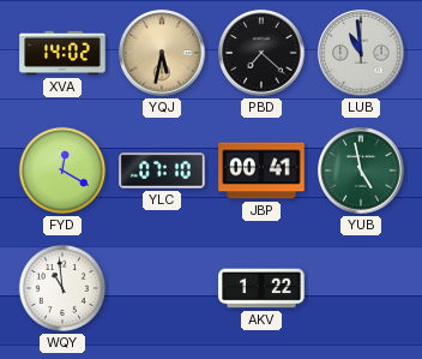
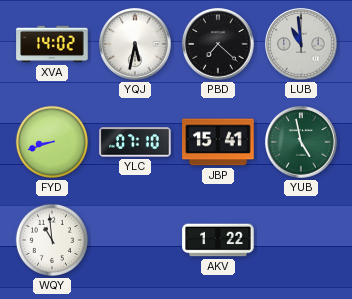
YQJ dial: champagne -> white (135, 44)
FYD: 12:20 -> 8:42 (52, 142)
JBP: 00:41 -> 15:41 (218, 142)
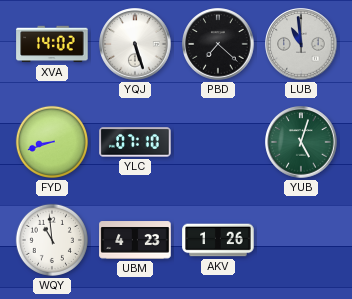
YQJ: 5:32 -> 5:27 (135, 44)
JBP: 15:41 -> none (218, 142)
YUB: 4:58 -> 5:03 (301, 142)
UBM: none -> 4:23 (135, 240)
AKV: 1:22 -> 1:26 (218, 240)
